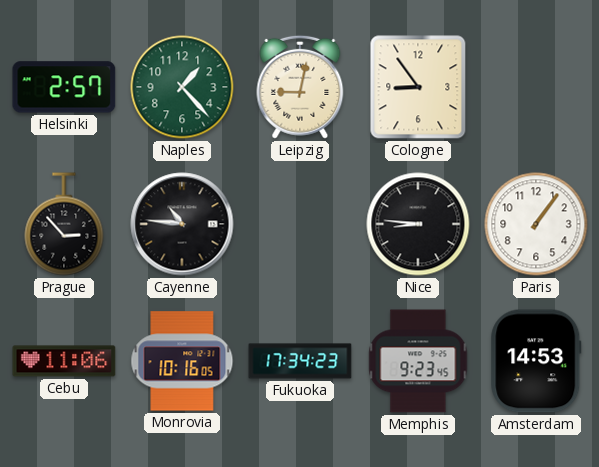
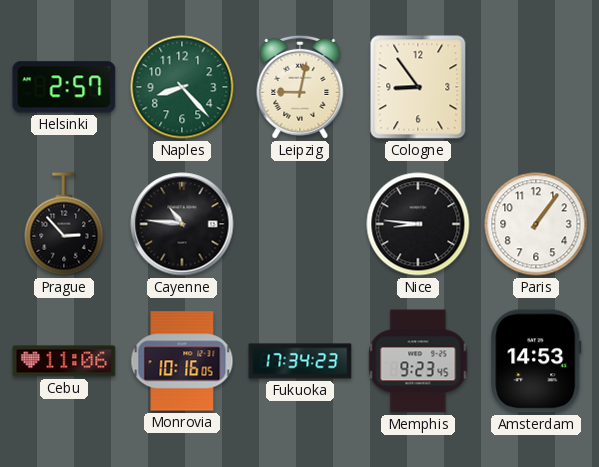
Naples: 1:23 -> 8:23 (182, 87)
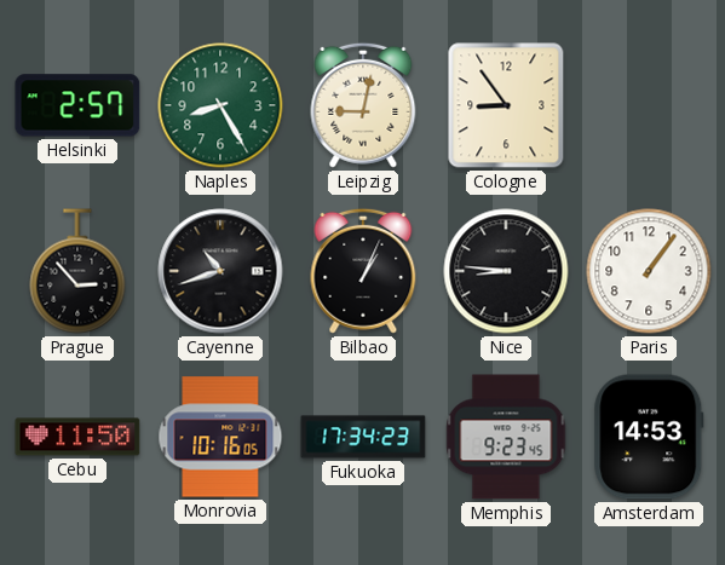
Naples: 8:23 -> 8:25 (220, 105)
Cayenne: 10:46 -> 10:42 (220, 271)
Bilbao: none -> 1:04 (363, 271)
Cebu: 11:06 -> 11:50 (77, 437)
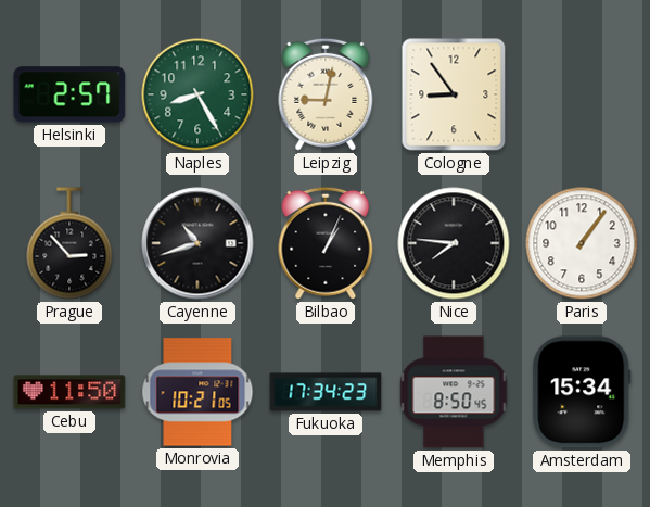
Nice: 8:46 -> 7:46 (454, 243)
Monrovia: 10:16 -> 10:21 (197, 392)
Memphis: 9:23 -> 8:50 (454, 392)
Amsterdam: 14:53 -> 15:34 (582, 392)
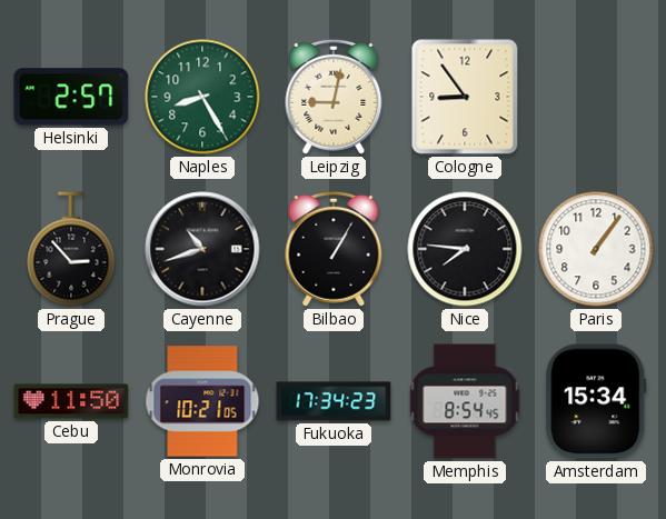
Bilbao: 1:04 -> 1:05 (334, 249)
Memphis: 8:50 -> 8:54 (465, 401)
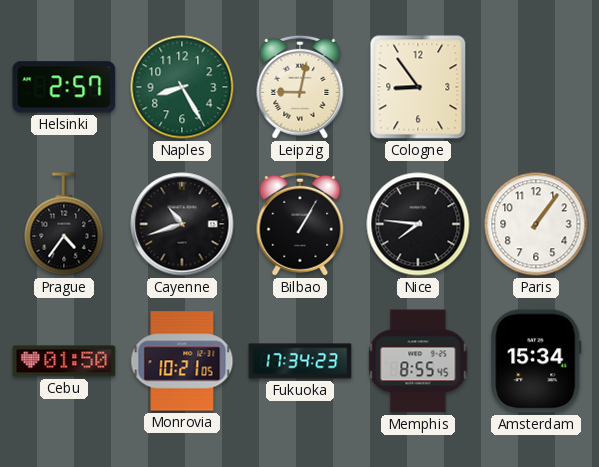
Prague: 2:53 -> 4:36 (64, 224)
Cebu: 11:50 -> 01:50 (64, 361)
Memphis: 8:54 -> 8:55 (418, 361)
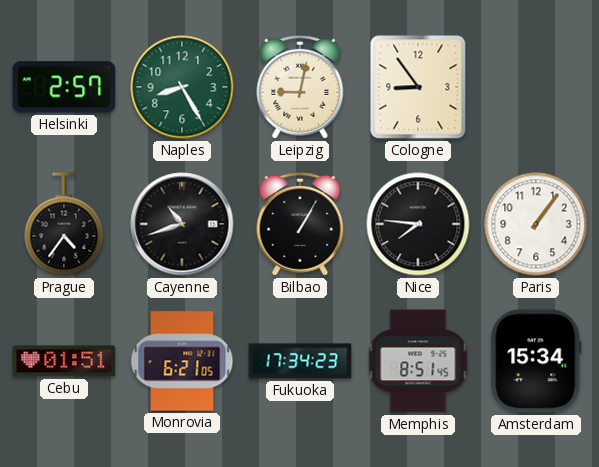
Cebu: 01:50 -> 01:51 (64, 361)
Monrovia: 10:21 -> 6:21 (182, 361)
Memphis: 8:55 -> 8:51 (418, 361)
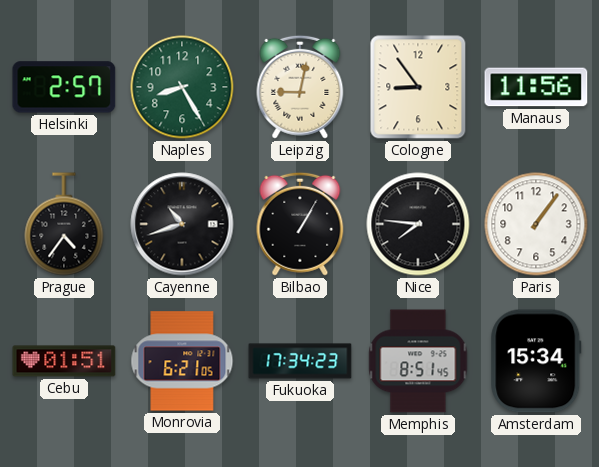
Manaus: none -> 11:56 (536, 87)
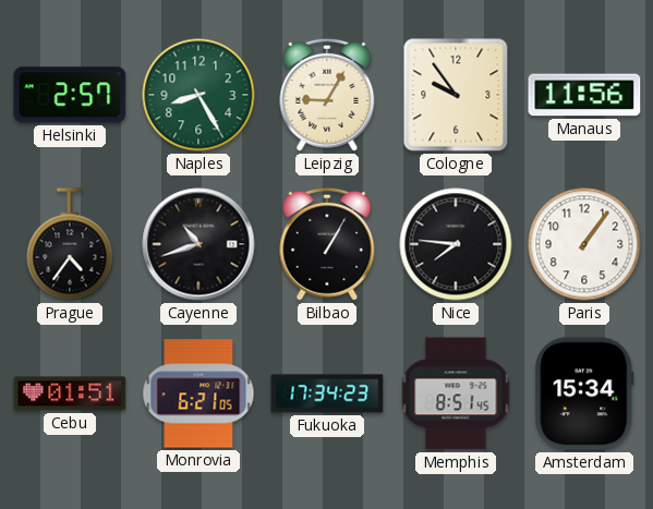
Leipzig: 9:02 -> 9:05 (327, 95)
Cologne: 8:54 -> 9:54 (456, 95)
